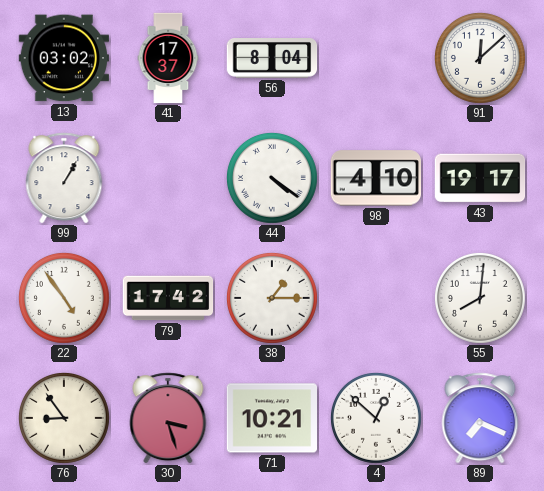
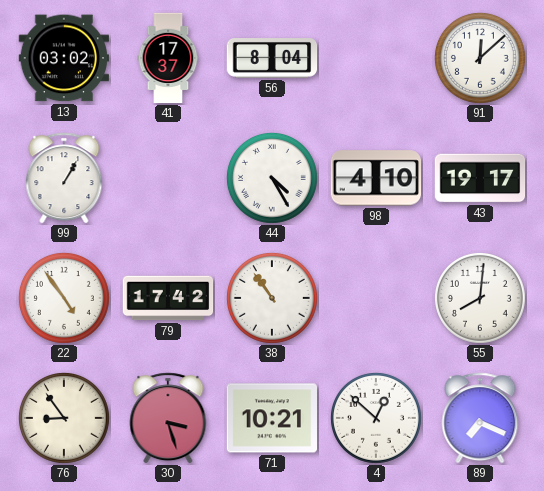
44: 4:21 -> 4:25 (272, 178)
38: 1:15 -> 10:54 (272, 298)
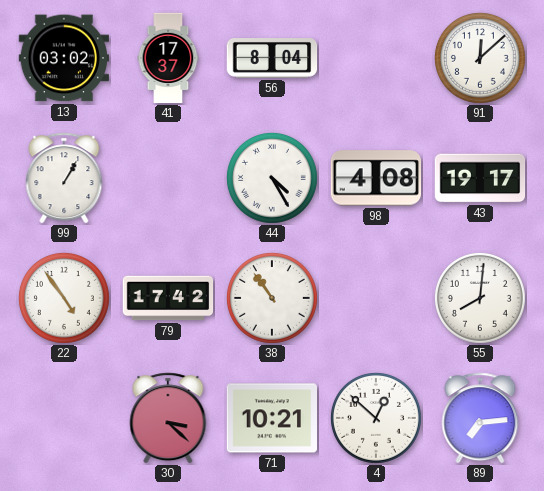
98: 4:10 -> 4:08 (375, 178)
76: 8:54 -> none (64, 418)
30: 3:27 -> 3:22 (168, 418)
89: 7:19 -> 7:14 (480, 418)
